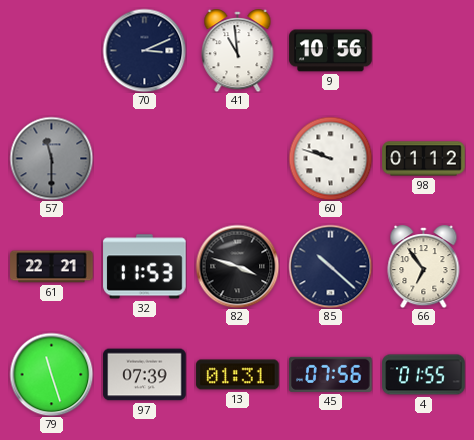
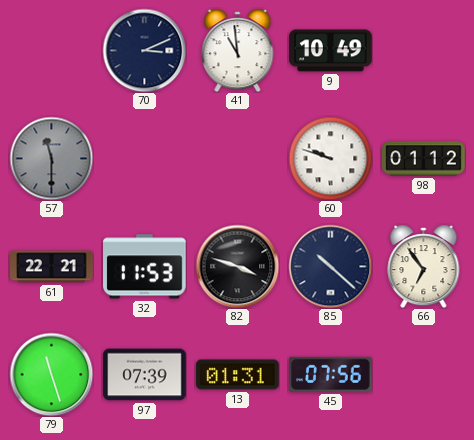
9: 10:56 -> 10:49 (331, 51)
4: 01:55 -> none (424, 375)
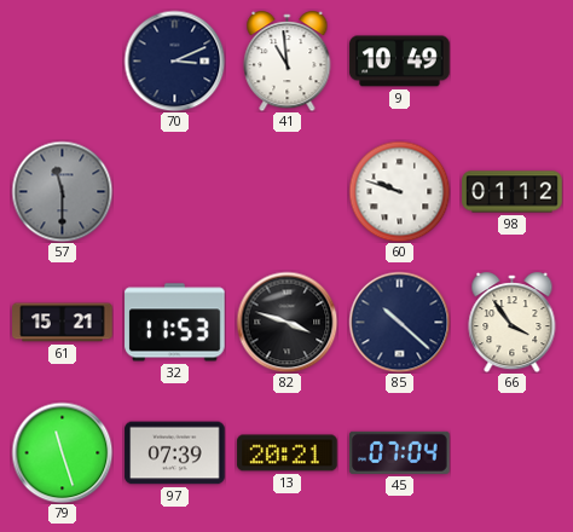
61: 22:21 -> 15:21 (63, 323)
66: 6:54 -> 3:54 (513, 323)
13: 01:31 -> 20:21 (288, 453)
45: 07:56 -> 07:04 (400, 452)
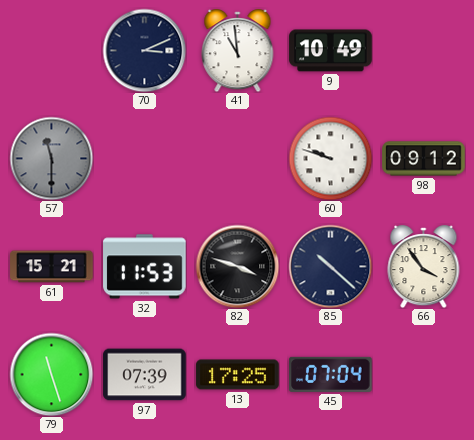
98: 01:12 -> 09:12 (424, 159)
13: 20:21 -> 17:25 (238, 375)
